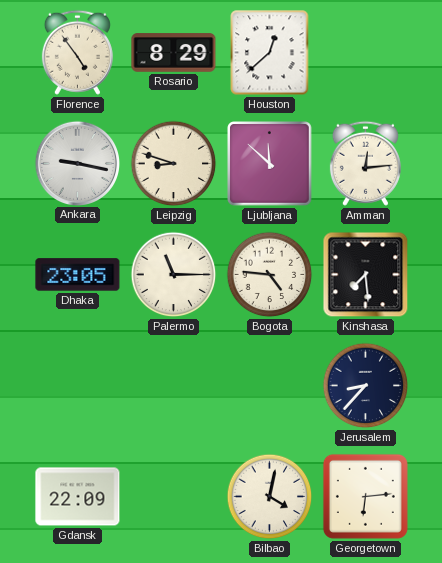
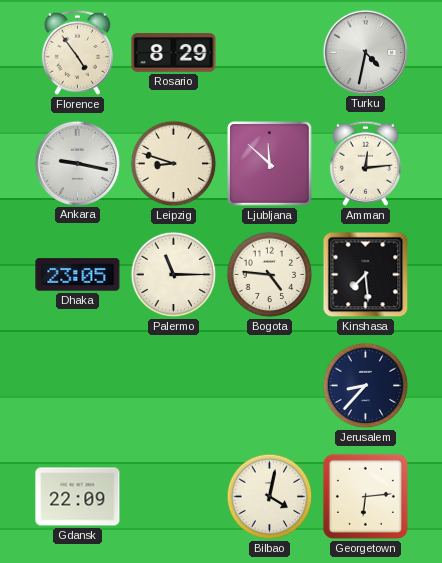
Houston: 12:38 -> none (270, 53)
Turku: none -> 4:32 (365, 52)
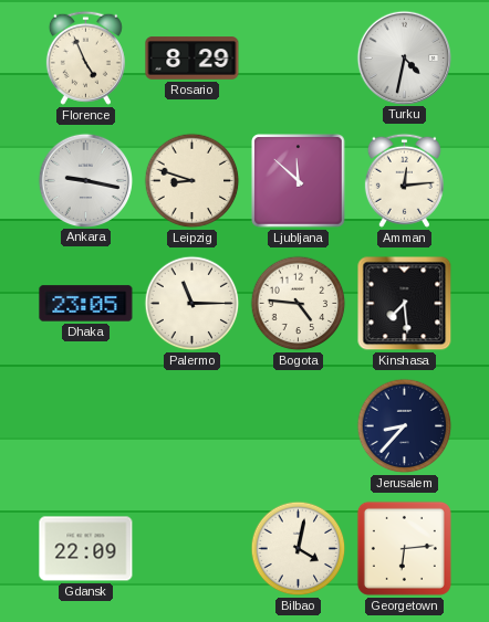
Florence: 4:54 -> 4:56 (85, 57)
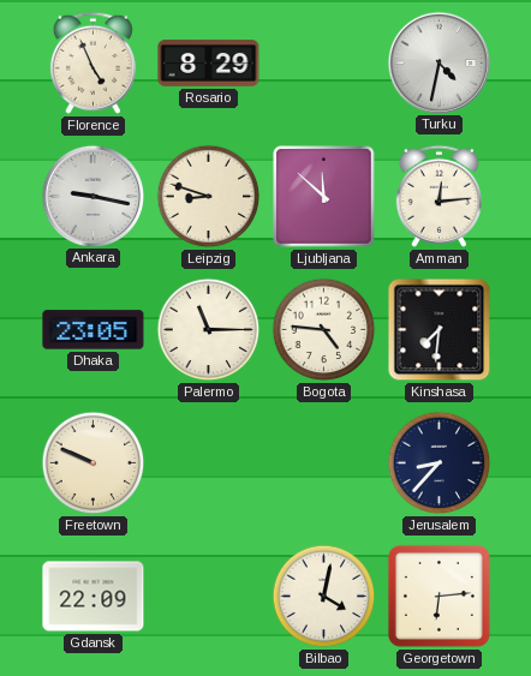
Kinshasa: 7:29 -> 7:31 (440, 330)
Freetown: none -> 9:49 (94, 463)
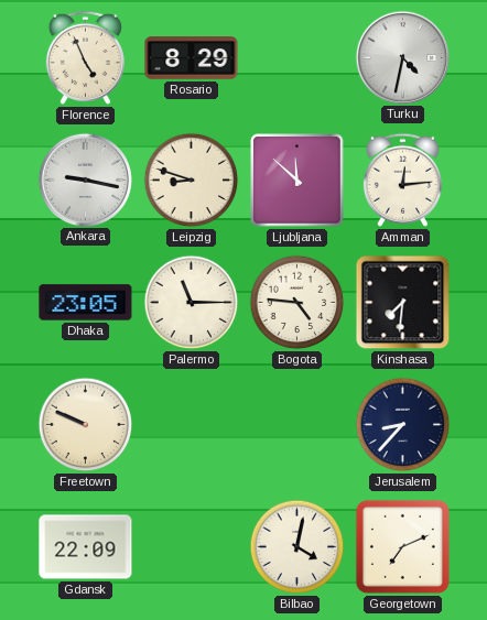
Georgetown: 6:14 -> 7:11 (402, 546)
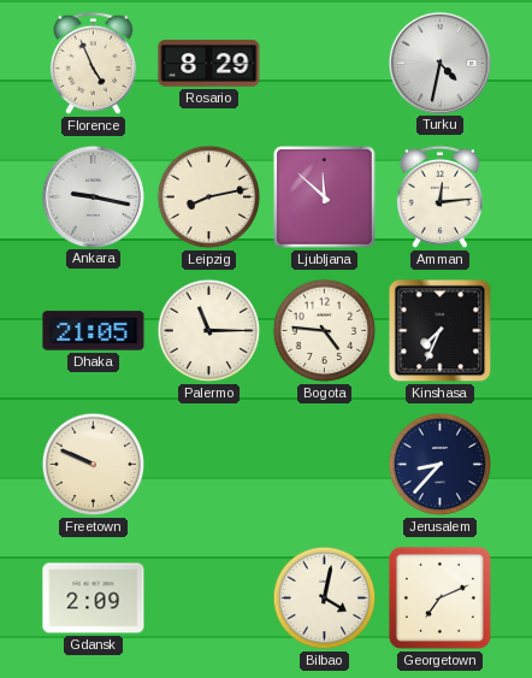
Leipzig: 8:48 -> 8:13 (209, 197)
Dhaka: 23:05 -> 21:05 (94, 331)
Kinshasa: 7:31 -> 7:34 (441, 331)
Gdansk: 22:09 -> 2:09 (94, 599)
